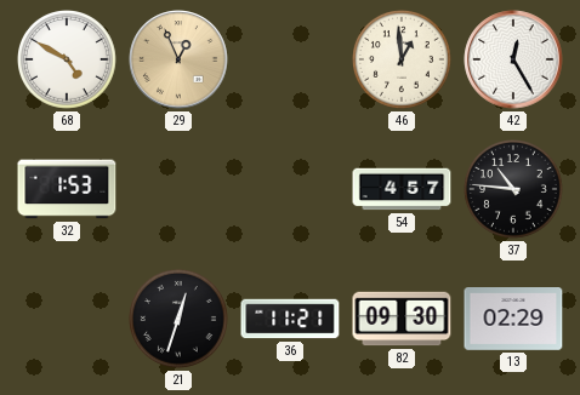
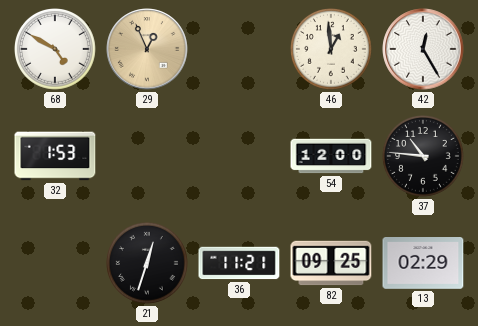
54: 4:57 -> 12:00 (331, 156)
82: 09:30 -> 09:25 (331, 263)
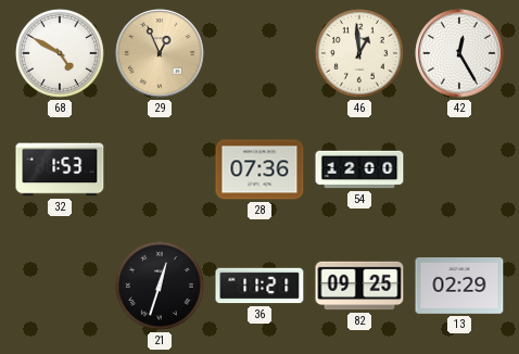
28: none -> 07:36 (259, 169)
37: 10:46 -> none (424, 157)
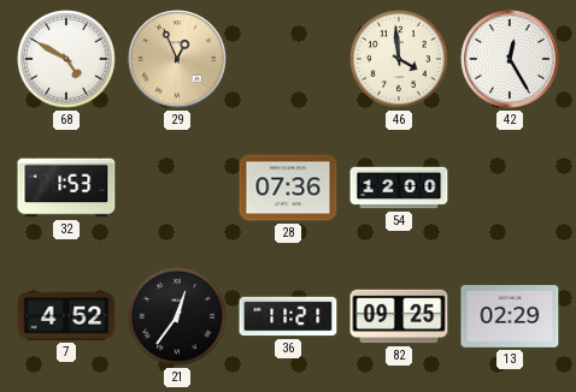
46: 12:59 -> 3:59 (400, 60)
7: none -> 4:52 (66, 316)
21: 12:33 -> 12:36 (178, 317)
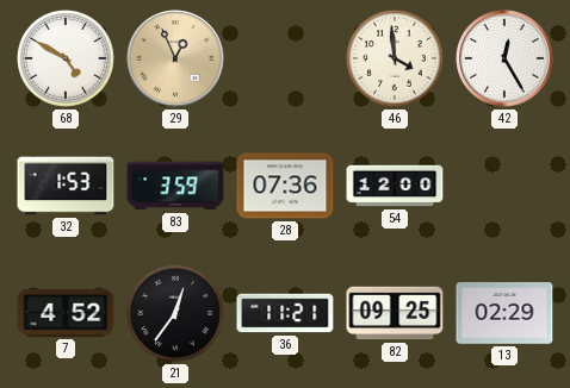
83: none -> 3:59 (175, 186)
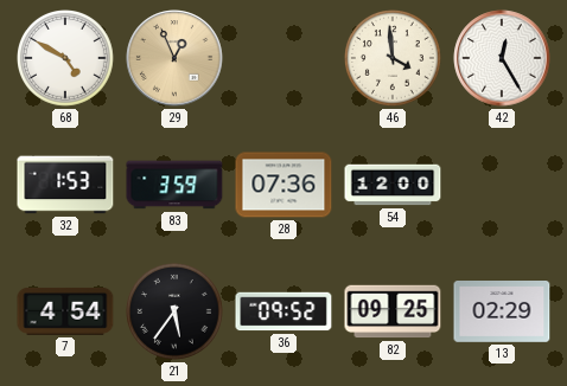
7: 4:52 -> 4:54 (65, 311)
21: 12:36 -> 5:36 (176, 313)
36: 11:21 -> 09:52 (283, 311)
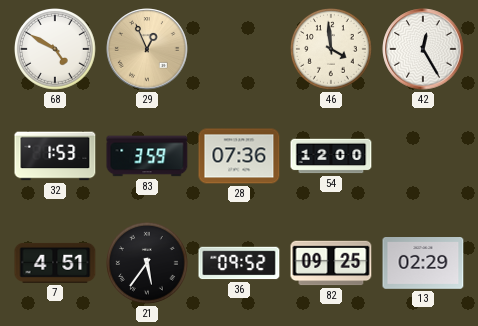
7: 4:54 -> 4:51 (55, 263)
